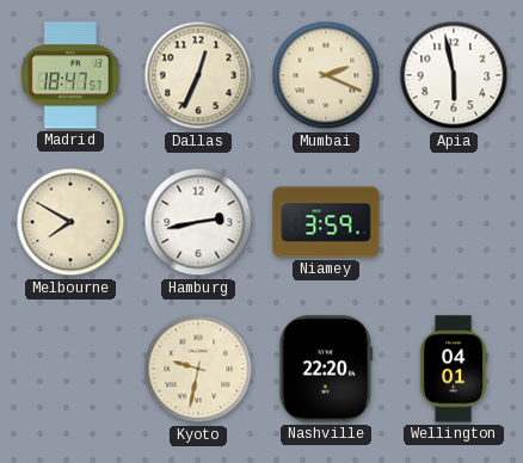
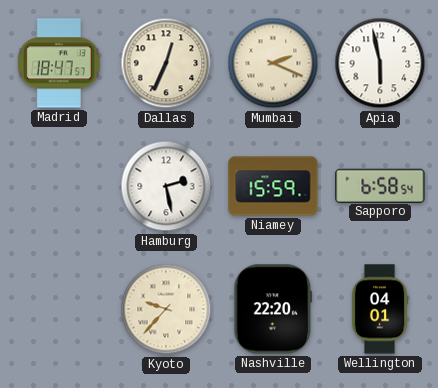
Melbourne: 7:50 -> none (70, 222)
Hamburg: 2:43 -> 2:28 (166, 186)
Niamey: 3:59 -> 15:59 (273, 186)
Sapporo: none -> 6:58 (380, 185)
Kyoto: 9:32 -> 9:37 (166, 309)
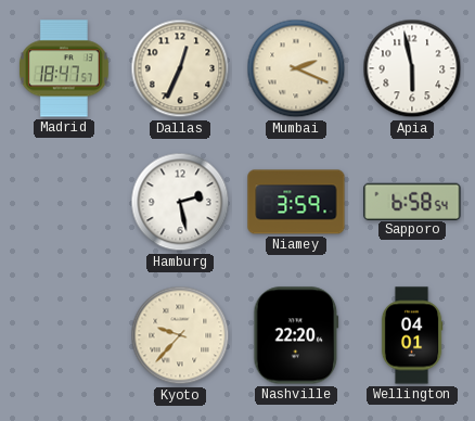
Niamey: 15:59 -> 3:59 (296, 202)
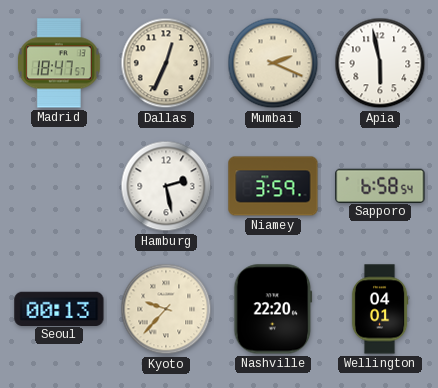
Seoul: none -> 00:13 (59, 308)
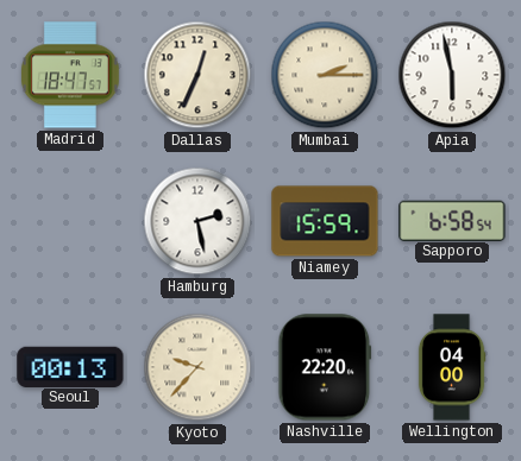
Mumbai: 2:19 -> 2:15 (325, 75)
Niamey: 3:59 -> 15:59 (325, 221)
Wellington: 04:01 -> 04:00 (452, 367)
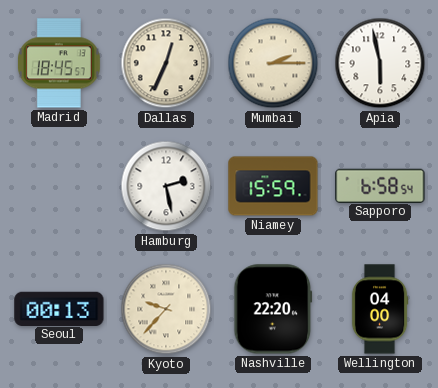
Madrid: 18:47 -> 18:45 (59, 63)
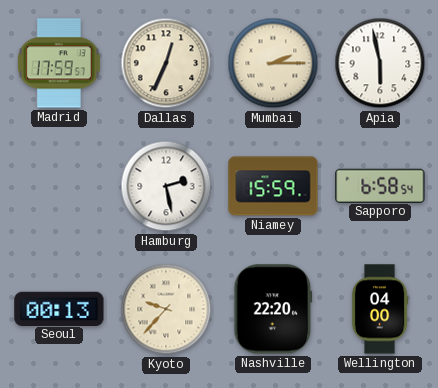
Madrid: 18:45 -> 17:59 (59, 63)
